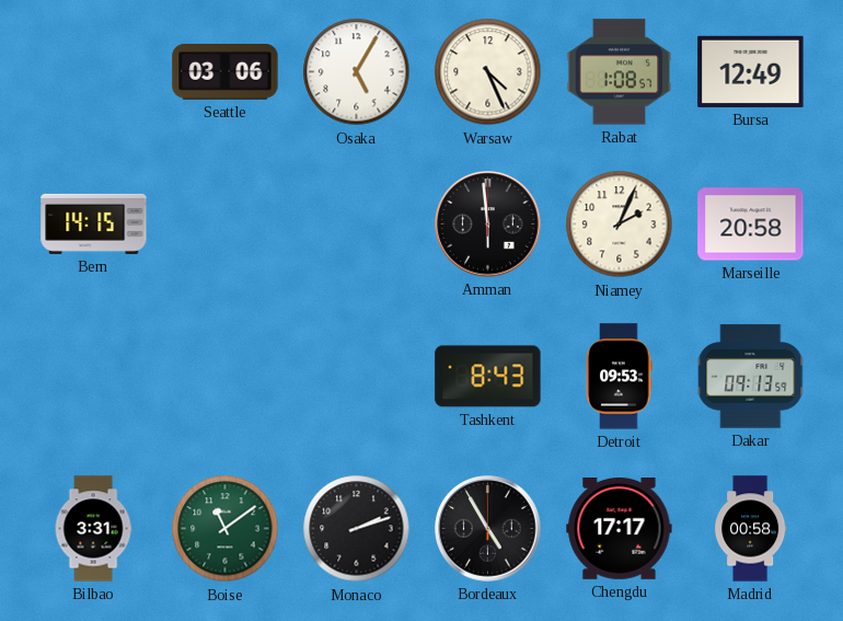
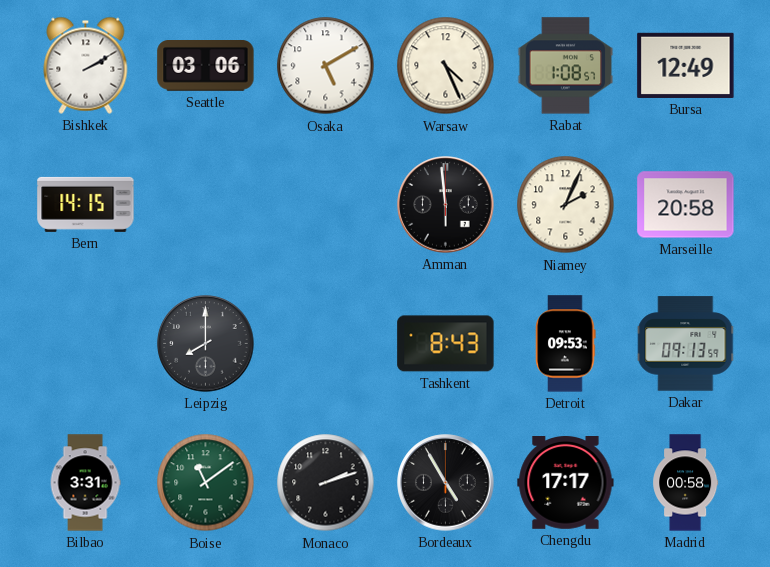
Bishkek: none -> 2:10 (86, 65)
Osaka: 5:05 -> 5:10 (326, 66)
Leipzig: none -> 8:00 (206, 344)
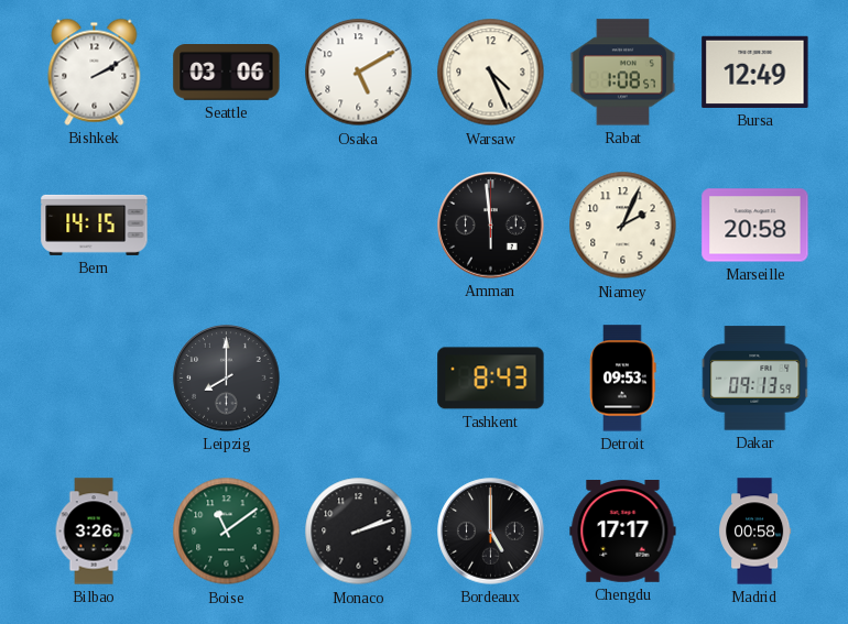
Bilbao: 3:31 -> 3:26 (94, 532)
Bordeaux: 4:55 -> 5:00 (491, 532)
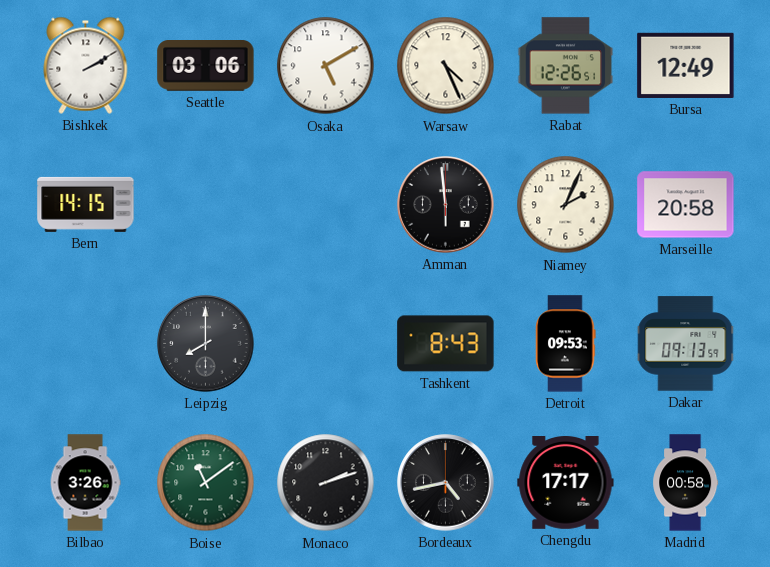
Rabat: 1:08 -> 12:26 (566, 66)
Bordeaux: 5:00 -> 4:43 (446, 483)
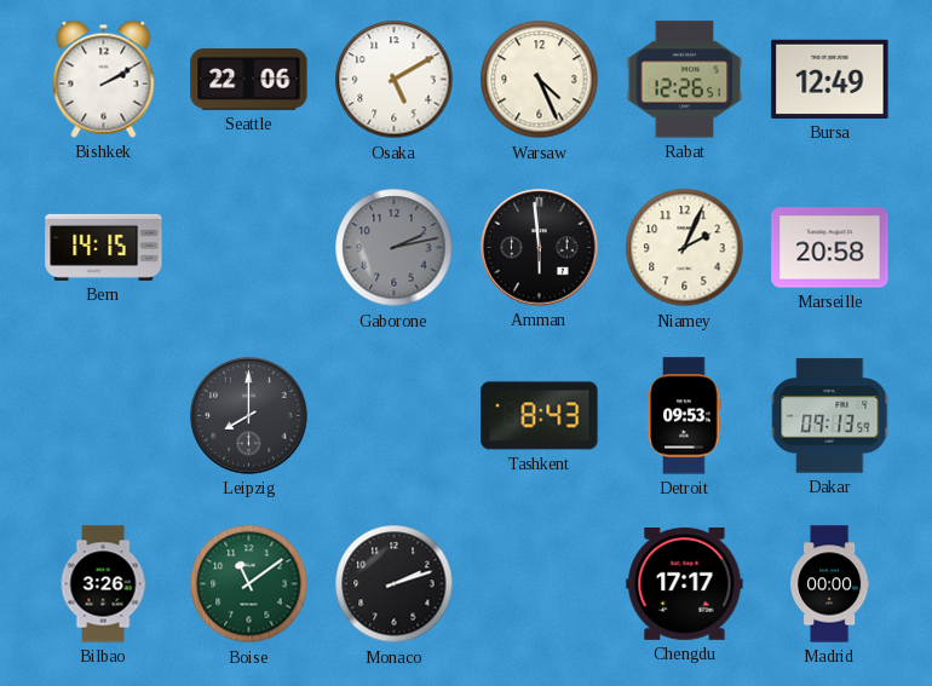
Seattle: 03:06 -> 22:06 (249, 80)
Gaborone: none -> 2:13 (395, 248)
Bordeaux: 4:43 -> none (446, 483)
Madrid: 00:58 -> 00:00 (830, 584)
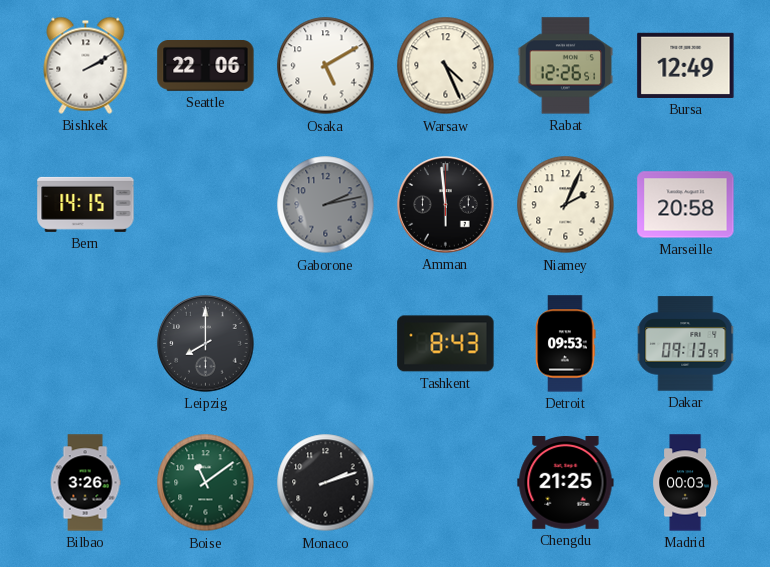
Chengdu: 17:17 -> 21:25 (566, 483)
Madrid: 00:00 -> 00:03 (686, 483)
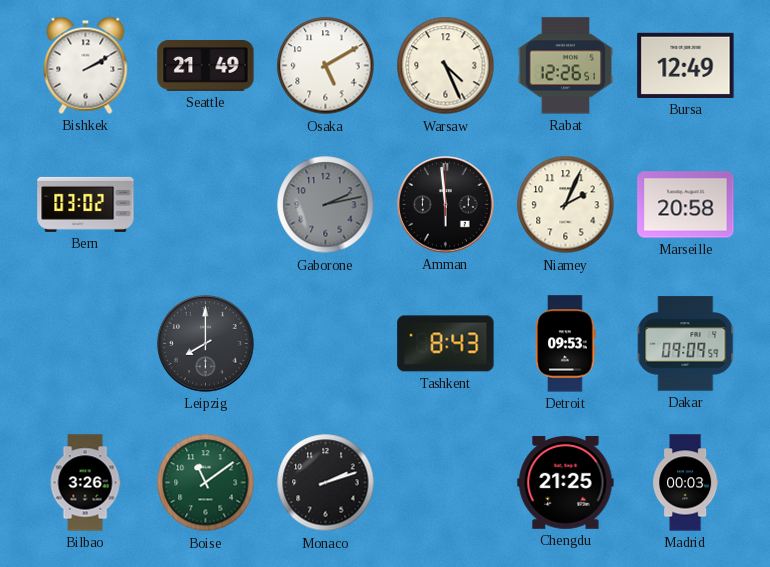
Seattle: 22:06 -> 21:49 (206, 66)
Bern: 14:15 -> 03:02 (86, 204)
Dakar: 09:13 -> 09:09 (686, 344)
